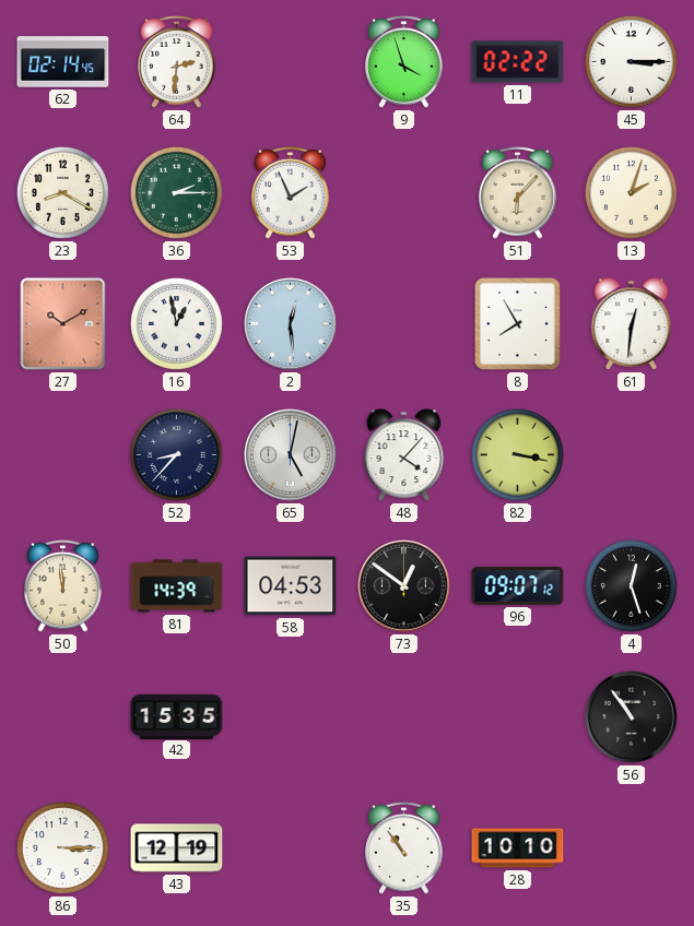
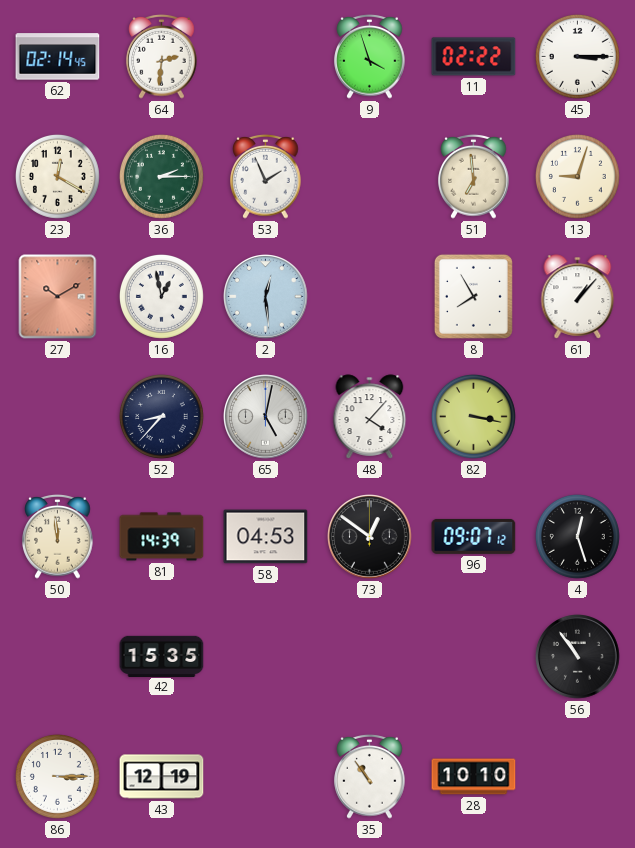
23: 8:20 -> 12:20 (57, 176)
51: 6:07 -> 6:59 (474, 176)
13: 2:03 -> 9:03 (577, 176)
61: 12:31 -> 1:07 (578, 297)
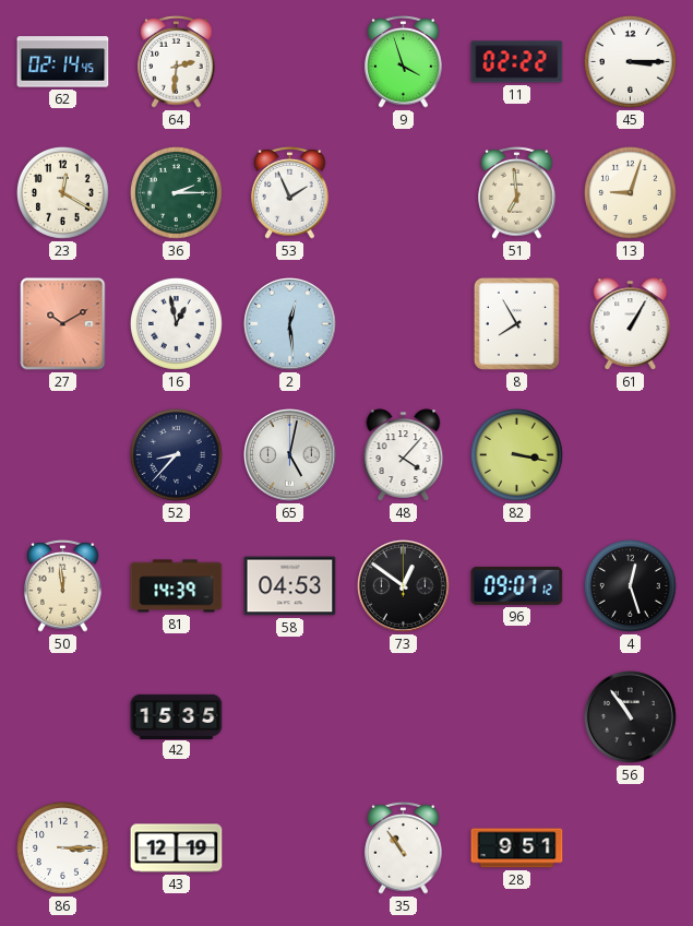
61: 1:07 -> 1:05 (631, 324)
28: 10:10 -> 9:51 (517, 848)
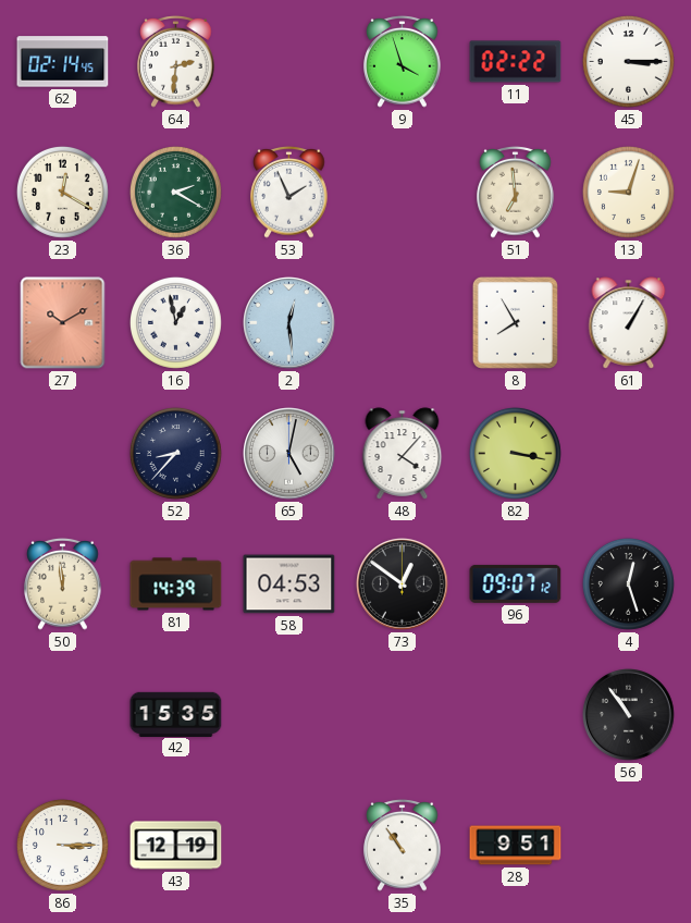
36: 2:15 -> 2:20 (175, 192)
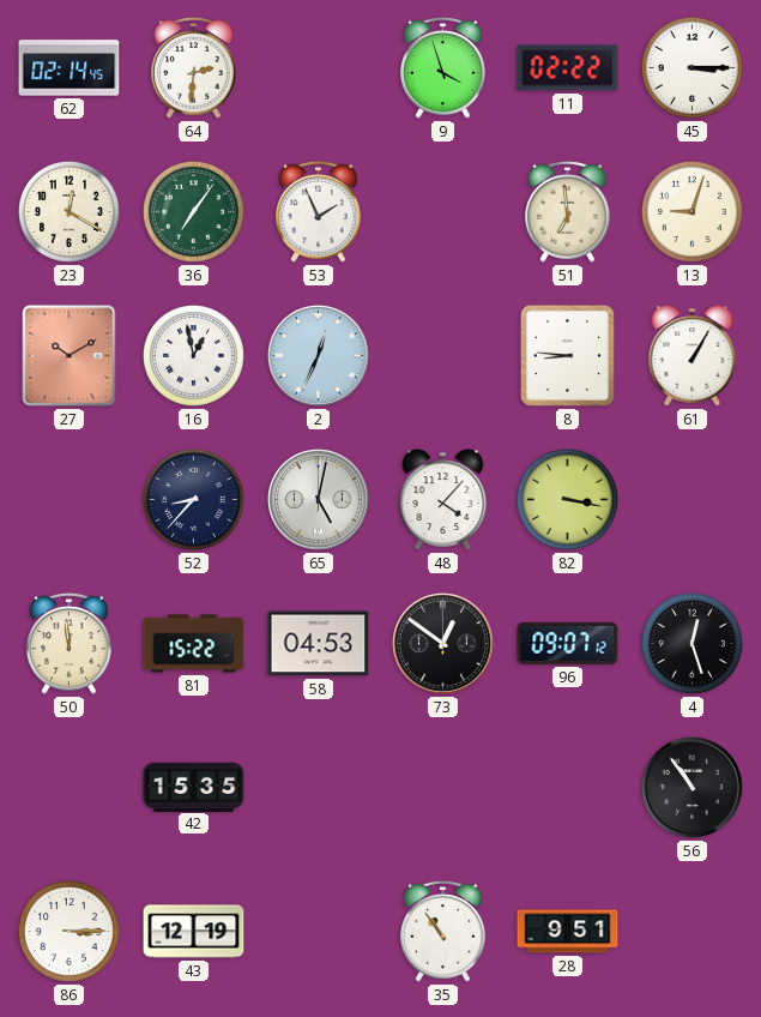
36: 2:20 -> 7:06 (193, 211)
2: 12:29 -> 12:34 (319, 356)
8: 7:55 -> 8:46 (567, 355)
81: 14:39 -> 15:22 (194, 644)
